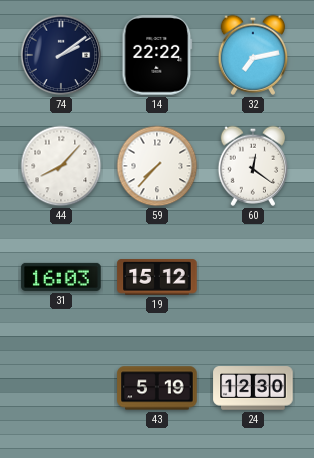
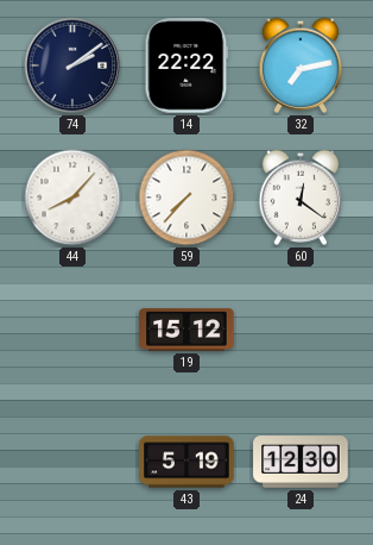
31: 16:03 -> none (61, 277)
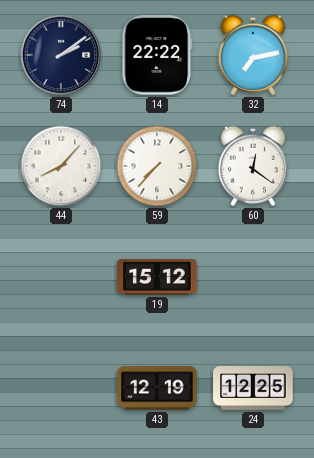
43: 5:19 -> 12:19 (157, 388)
24: 12:30 -> 12:25 (253, 388)
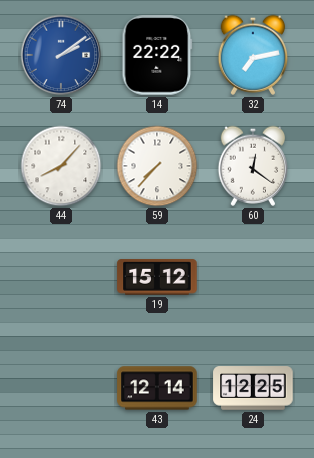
74 dial: navy -> blue (61, 55)
43: 12:19 -> 12:14 (157, 388)
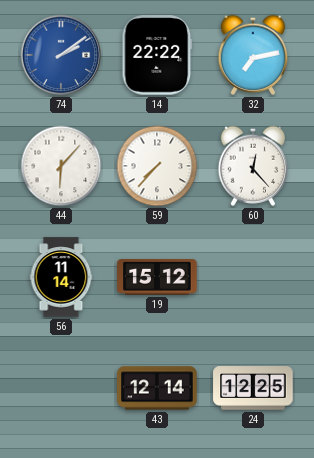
44: 8:07 -> 6:07 (61, 166)
60: 12:21 -> 12:23 (252, 166)
56: none -> 11:14 (61, 277)
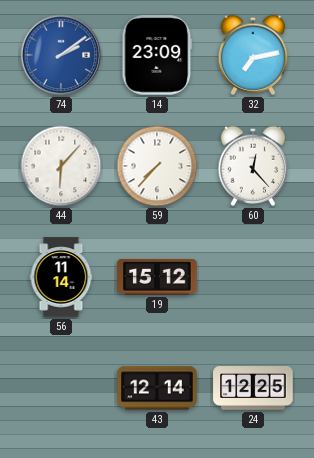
14: 22:22 -> 23:09 (157, 55)
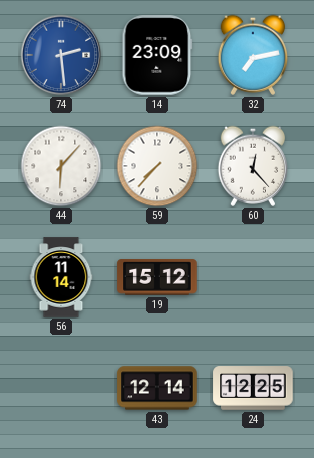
74: 2:09 -> 2:29 (61, 55)
